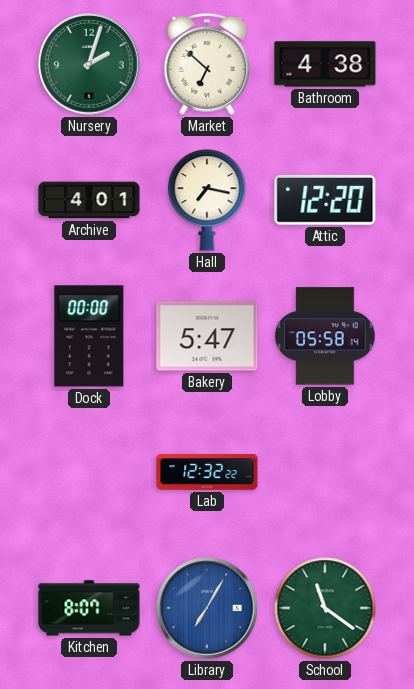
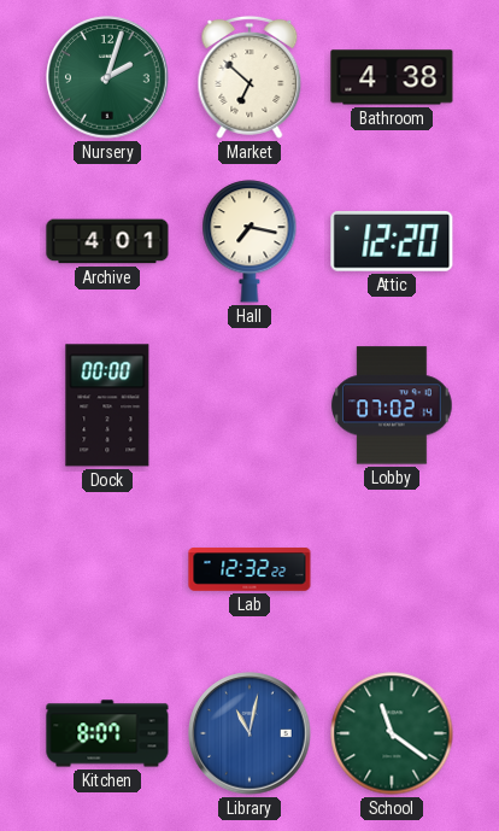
Bakery: 5:47 -> none (207, 336)
Lobby: 05:58 -> 07:02 (392, 405)
Library: 7:05 -> 11:02 (249, 733)
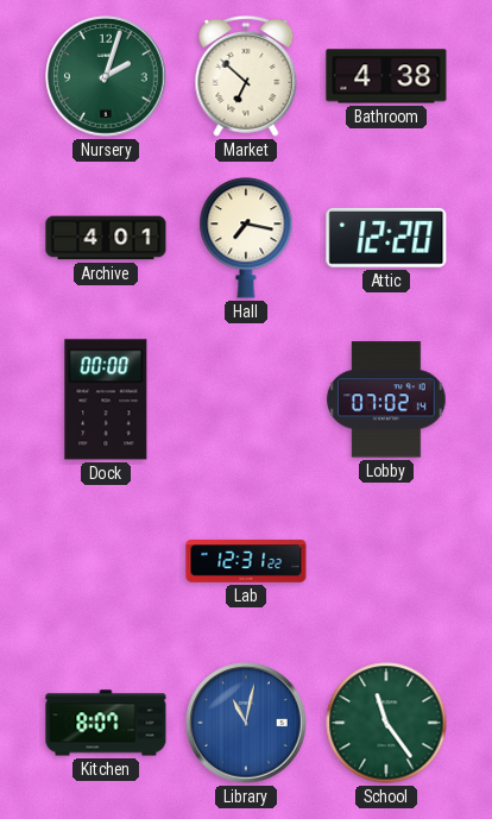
Lab: 12:32 -> 12:31 (246, 561)
School: 11:21 -> 11:24 (386, 723)
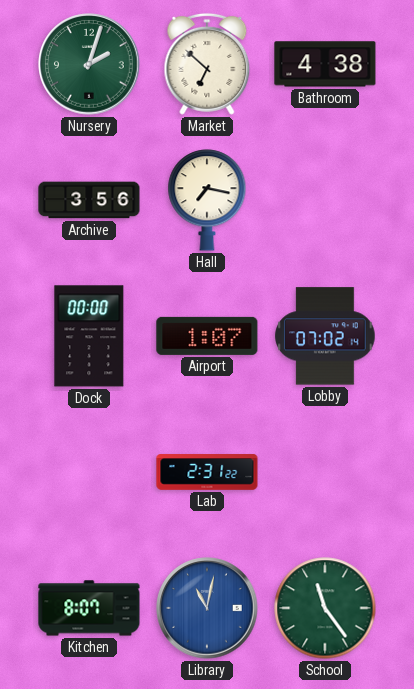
Archive: 4:01 -> 3:56 (89, 200)
Attic: 12:20 -> none (386, 238)
Airport: none -> 1:07 (207, 336)
Lab: 12:31 -> 2:31 (207, 472)
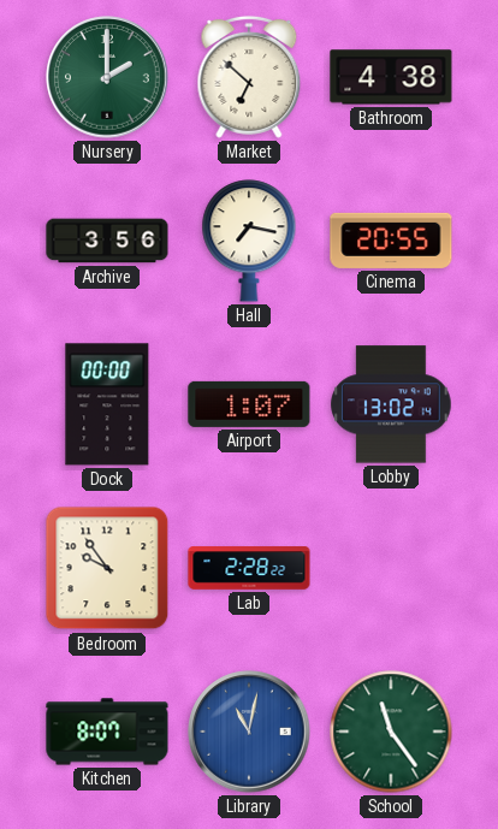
Nursery: 2:03 -> 2:00 (107, 77)
Cinema: none -> 20:55 (391, 241)
Lobby: 07:02 -> 13:02 (391, 404)
Bedroom: none -> 9:54 (107, 568)
Lab: 2:31 -> 2:28 (249, 568)
